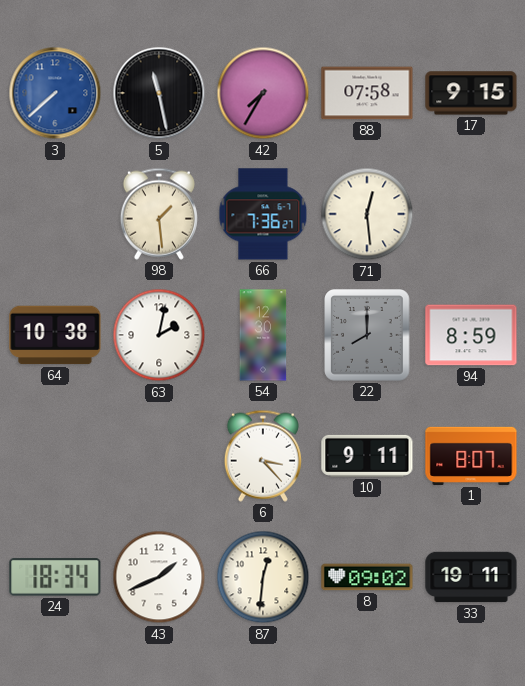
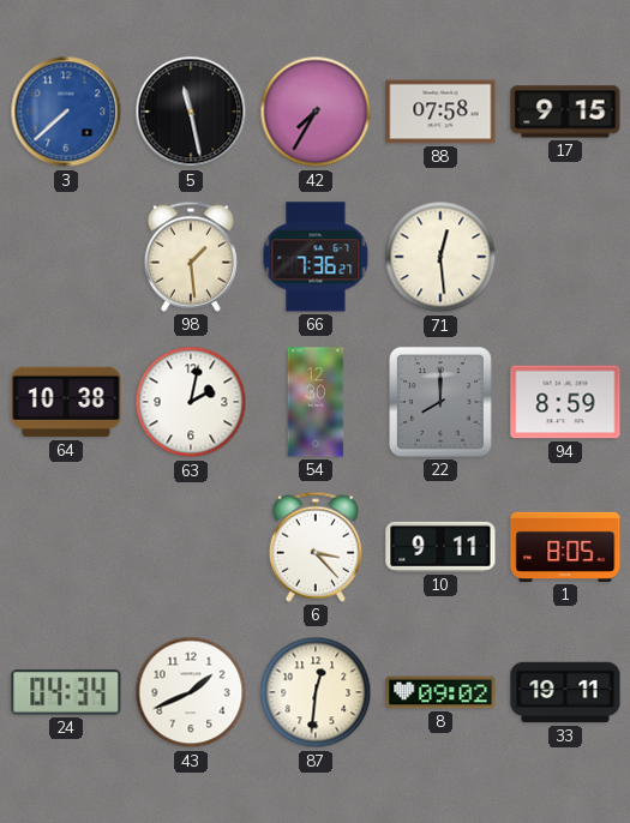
1: 8:07 -> 8:05 (565, 547)
24: 18:34 -> 04:34 (66, 692)
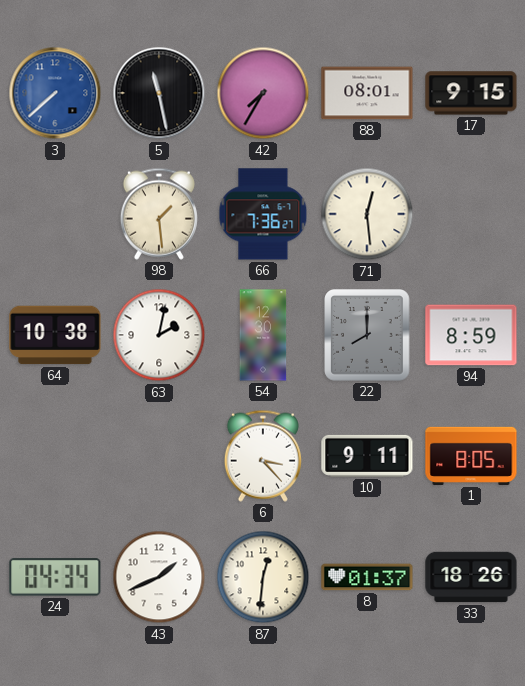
88: 07:58 -> 08:01 (367, 93)
8: 09:02 -> 01:37 (367, 577)
33: 19:11 -> 18:26 (471, 577)
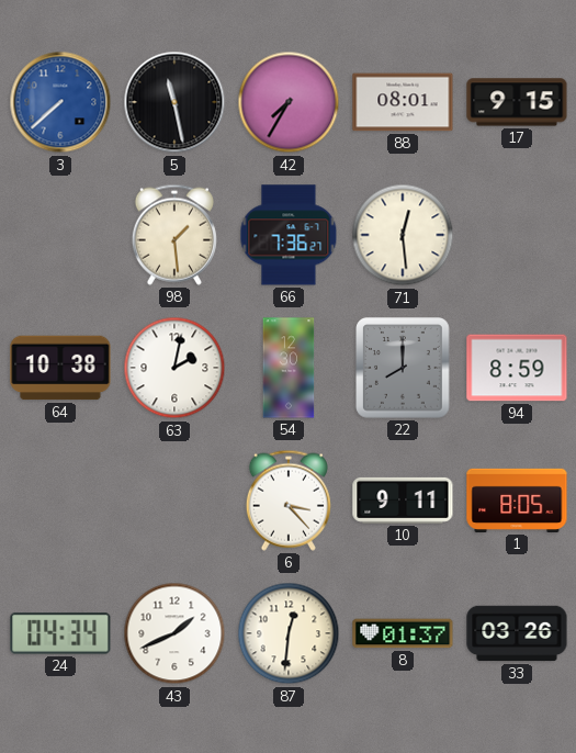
33: 18:26 -> 03:26 (517, 633)
